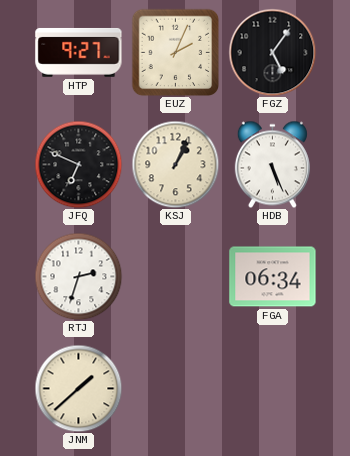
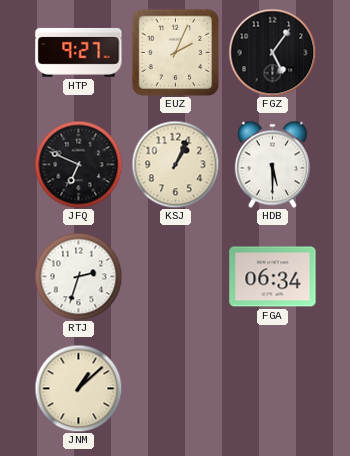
HDB: 5:26 -> 5:30 (272, 164)
JNM: 1:38 -> 1:08 (78, 388)
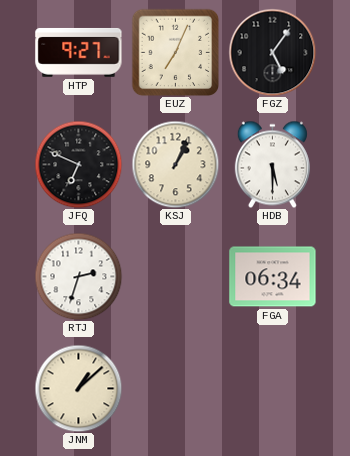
EUZ: 2:04 -> 7:04 (175, 52)
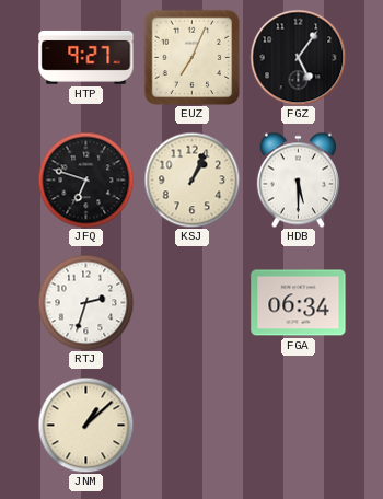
JFQ: 6:49 -> 6:48 (85, 179)
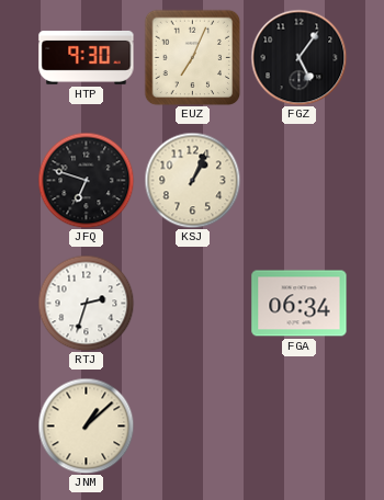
HTP: 9:27 -> 9:30 (87, 57)
HDB: 5:30 -> none (298, 179)
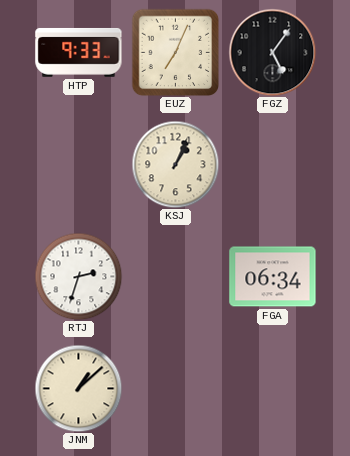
HTP: 9:30 -> 9:33 (79, 52)
JFQ: 6:48 -> none (86, 180)
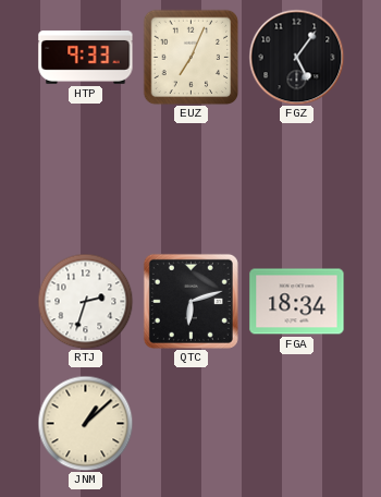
KSJ: 1:04 -> none (175, 164)
QTC: none -> 6:12 (190, 301)
FGA: 06:34 -> 18:34 (297, 302)
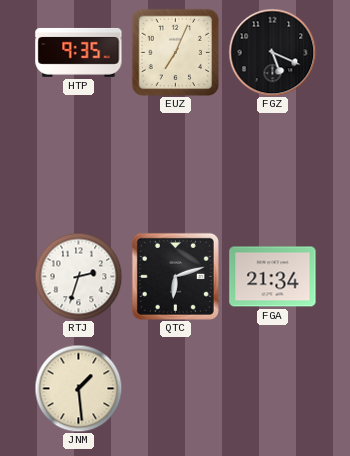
HTP: 9:33 -> 9:35 (79, 52)
FGZ: 5:06 -> 5:19 (272, 52)
FGA: 18:34 -> 21:34 (273, 277)
JNM: 1:08 -> 1:29 (78, 388)
